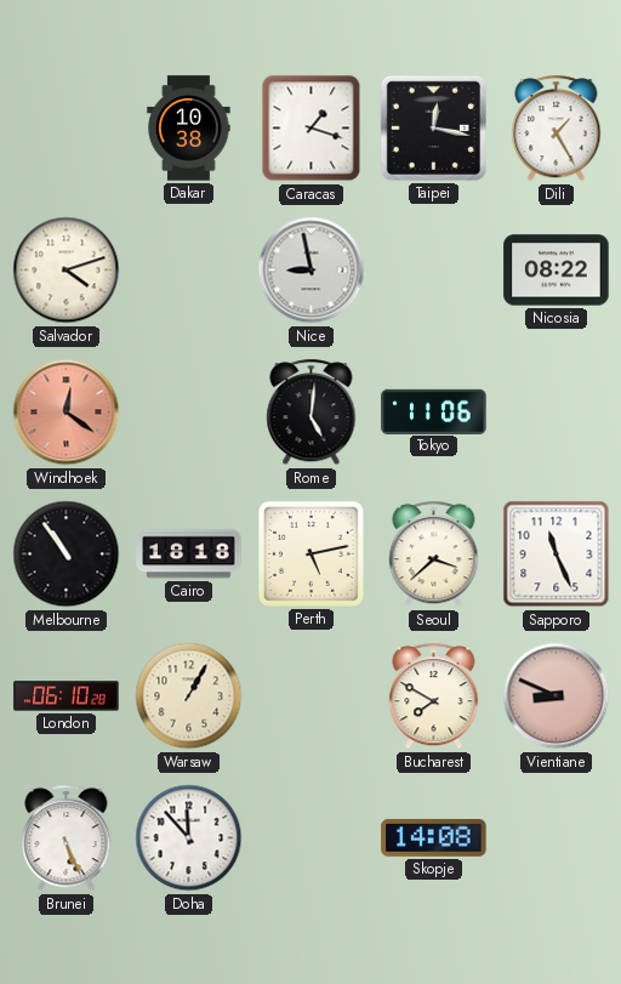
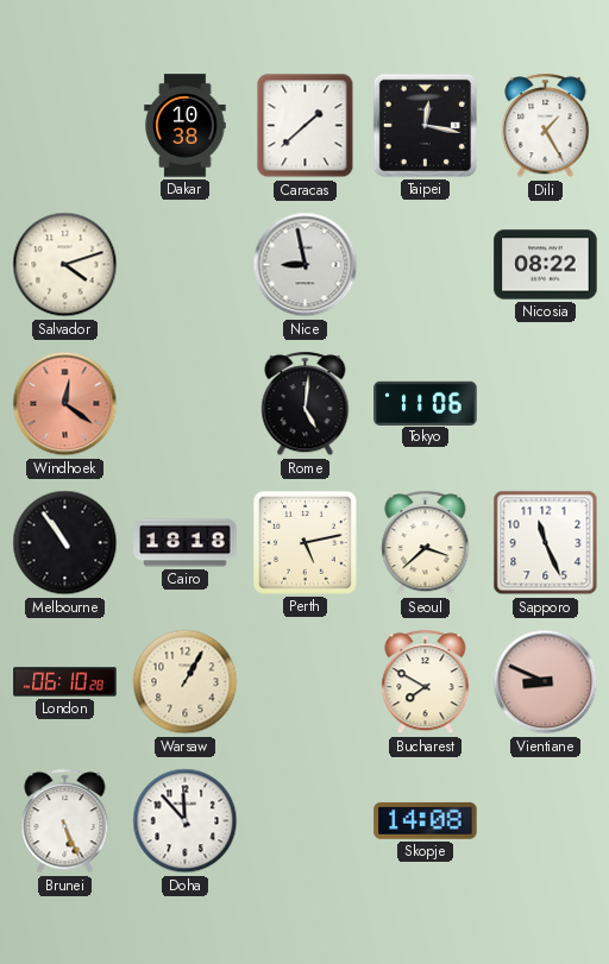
Caracas: 1:18 -> 1:38 (306, 126)
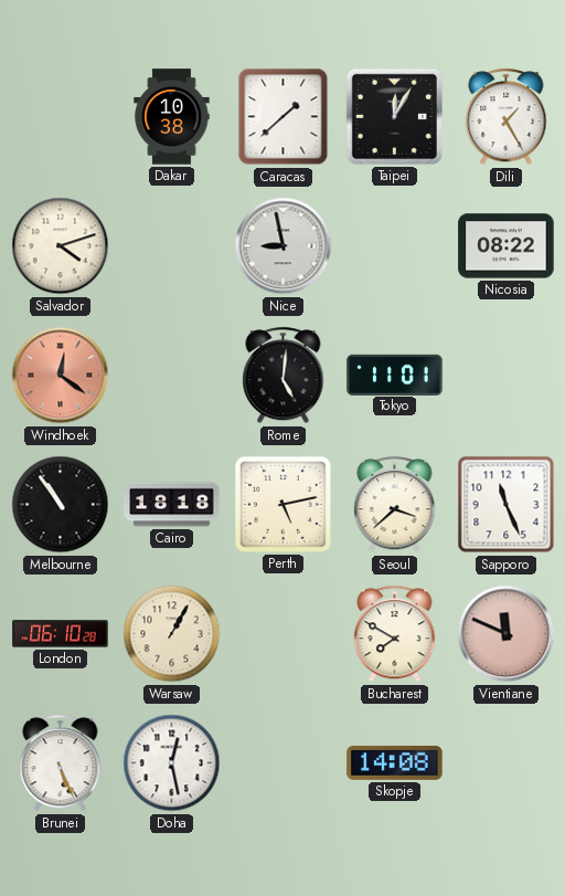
Taipei: 12:17 -> 12:05 (394, 116)
Tokyo: 11:06 -> 11:01 (395, 375)
Vientiane: 8:49 -> 11:49 (507, 634)
Doha: 11:53 -> 12:28 (172, 763)
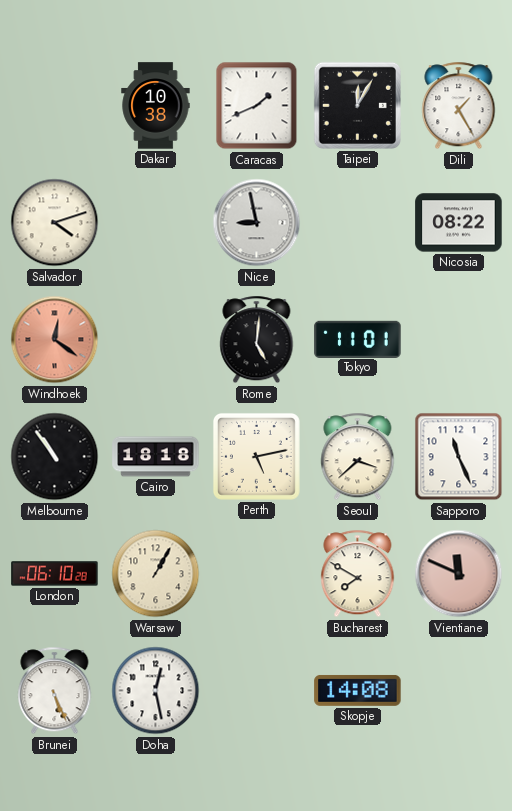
Caracas: 1:38 -> 1:41 (257, 106)
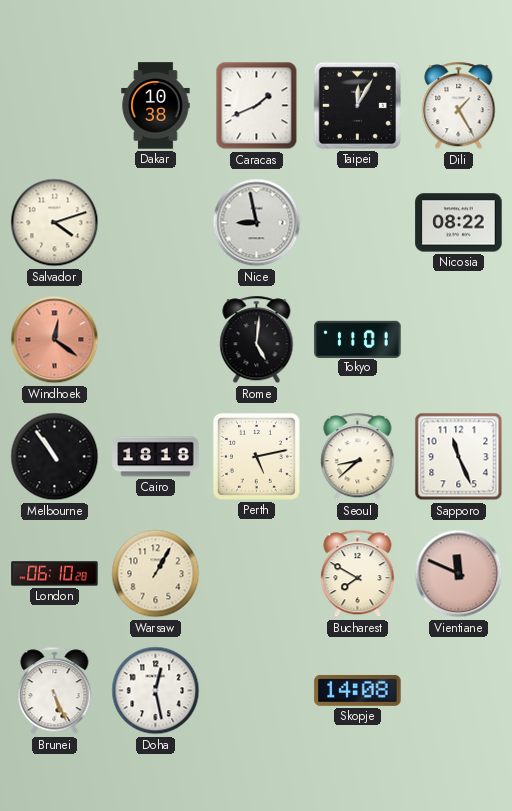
Seoul: 3:38 -> 8:38 (358, 457)
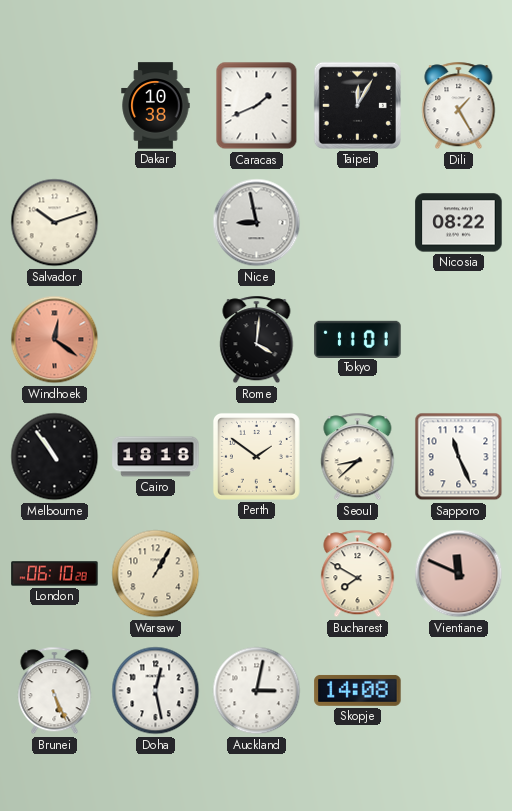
Salvador: 4:12 -> 10:12 (55, 223)
Rome: 5:01 -> 4:01 (257, 340)
Perth: 5:13 -> 1:51 (256, 456)
Auckland: none -> 3:02 (257, 691)
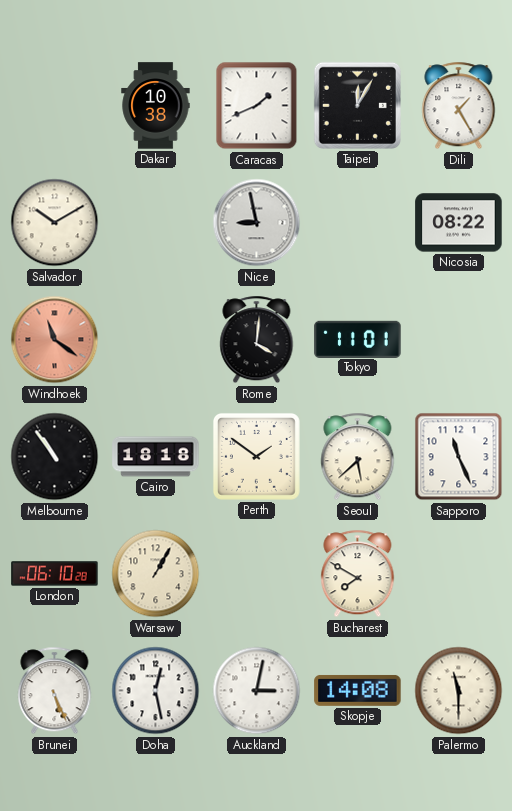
Salvador: 10:12 -> 10:10 (55, 223)
Windhoek: 12:21 -> 11:21 (55, 340)
Seoul: 8:38 -> 5:38 (358, 457)
Vientiane: 11:49 -> none (459, 574)
Palermo: none -> 11:30 (459, 691)
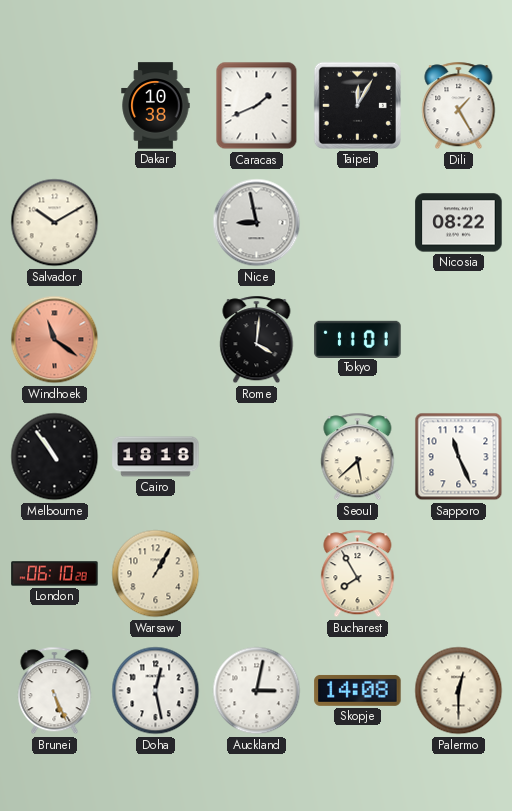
Perth: 1:51 -> none (256, 456)
Bucharest: 7:50 -> 7:55 (358, 574)
Palermo: 11:30 -> 12:30 (459, 691)
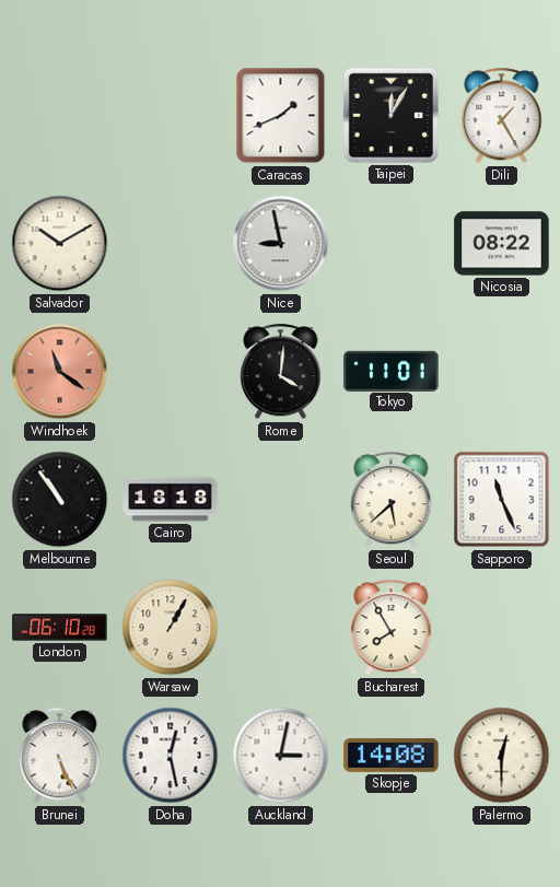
Dakar: 10:38 -> none (156, 106)
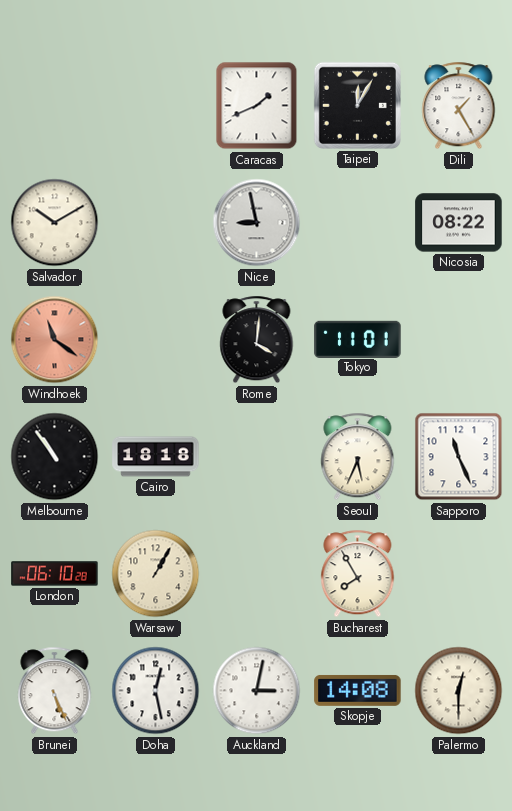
Seoul: 5:38 -> 5:34 (358, 457)
